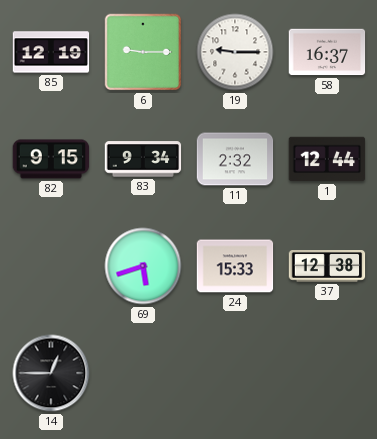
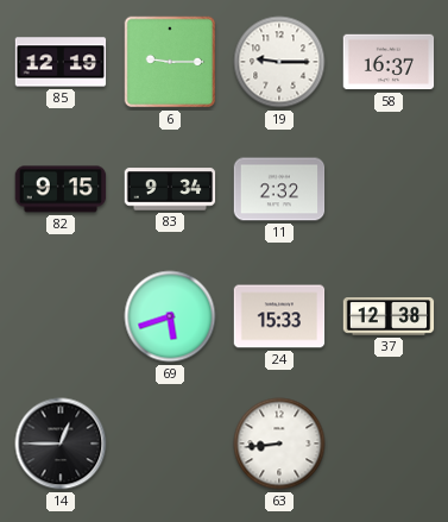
1: 12:44 -> none (327, 159)
63: none -> 8:44 (279, 444)
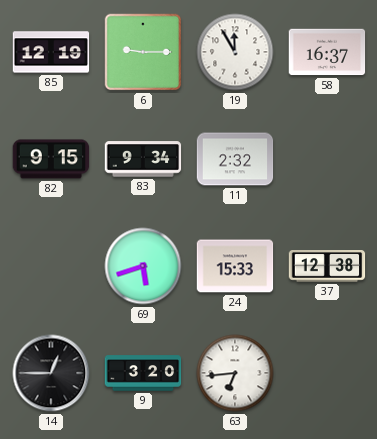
19: 9:15 -> 11:55 (235, 52)
9: none -> 3:20 (143, 373)
63: 8:44 -> 6:44 (235, 373)
